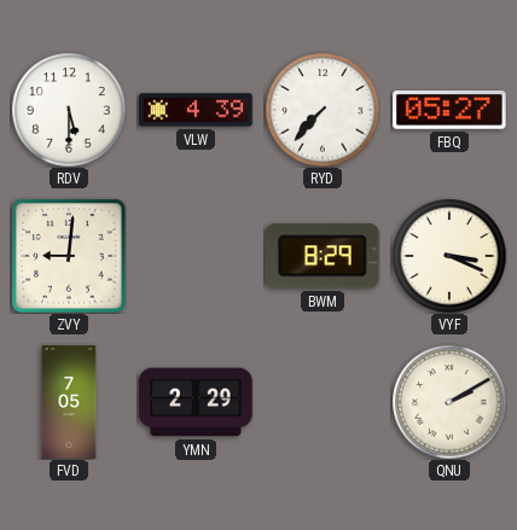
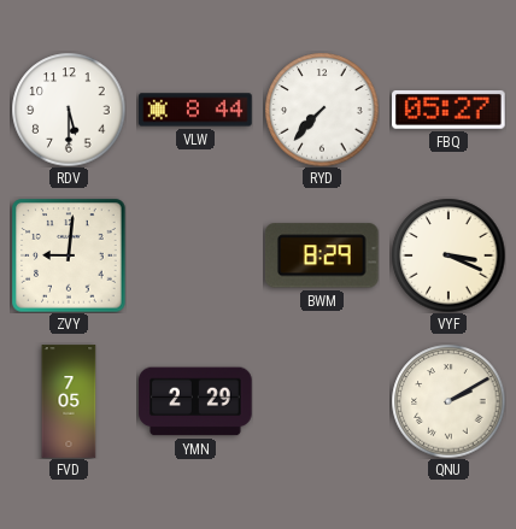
VLW: 4:39 -> 8:44 (195, 110)
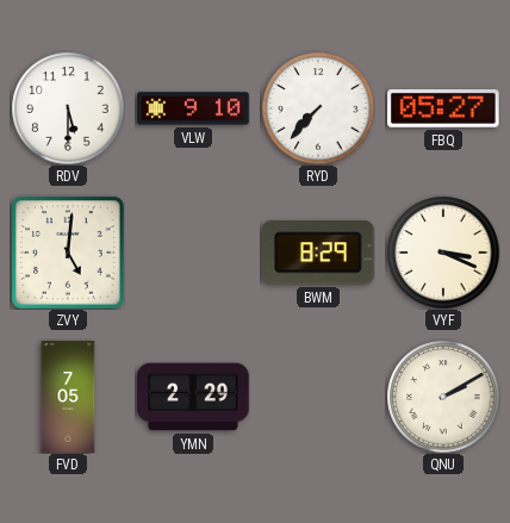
VLW: 8:44 -> 9:10 (193, 108)
ZVY: 9:01 -> 5:01 (68, 253)
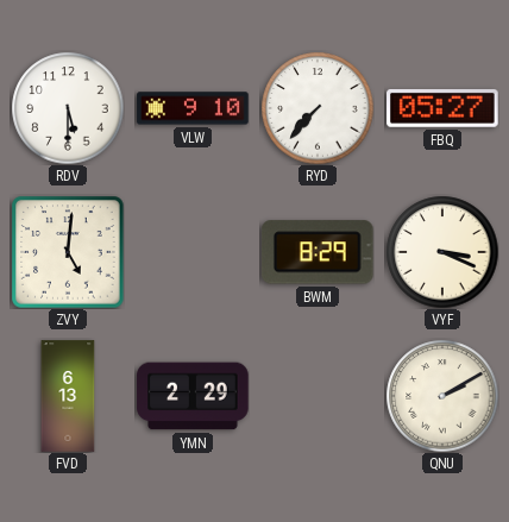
FVD: 7:05 -> 6:13 (68, 396)
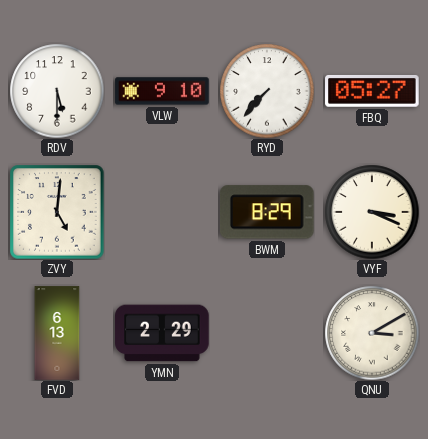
QNU: 2:10 -> 3:10 (372, 333)
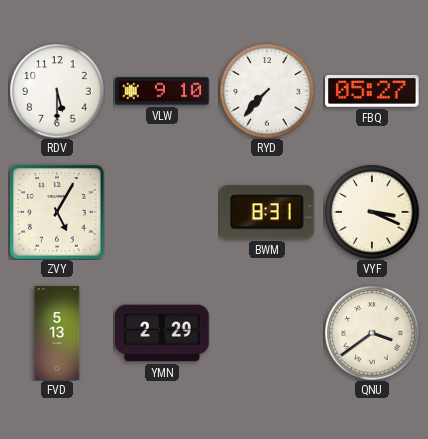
ZVY: 5:01 -> 5:05 (57, 212)
BWM: 8:29 -> 8:31 (267, 212)
FVD: 6:13 -> 5:13 (57, 333)
QNU: 3:10 -> 3:39 (372, 333)
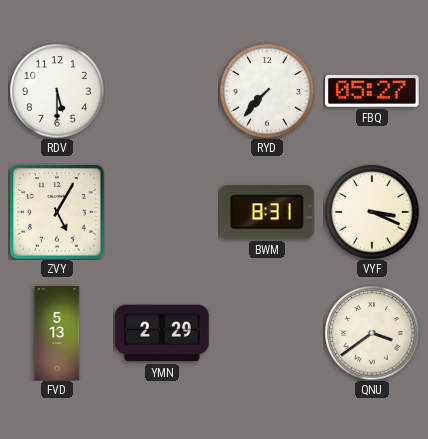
VLW: 9:10 -> none (162, 91)
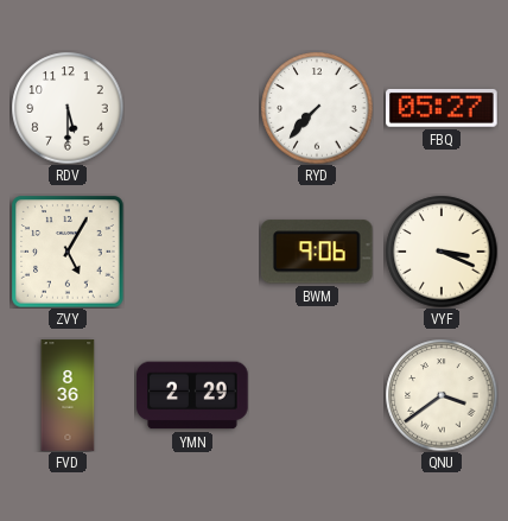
BWM: 8:31 -> 9:06 (317, 252)
FVD: 5:13 -> 8:36 (68, 395)
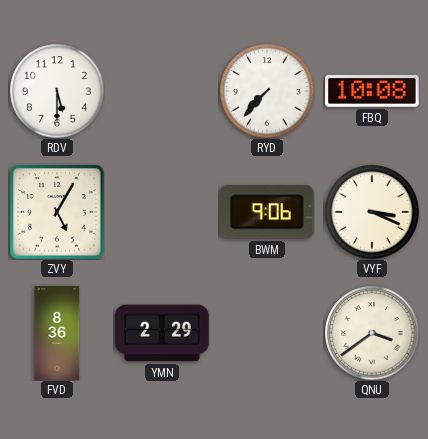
FBQ: 05:27 -> 10:08 (372, 91)
